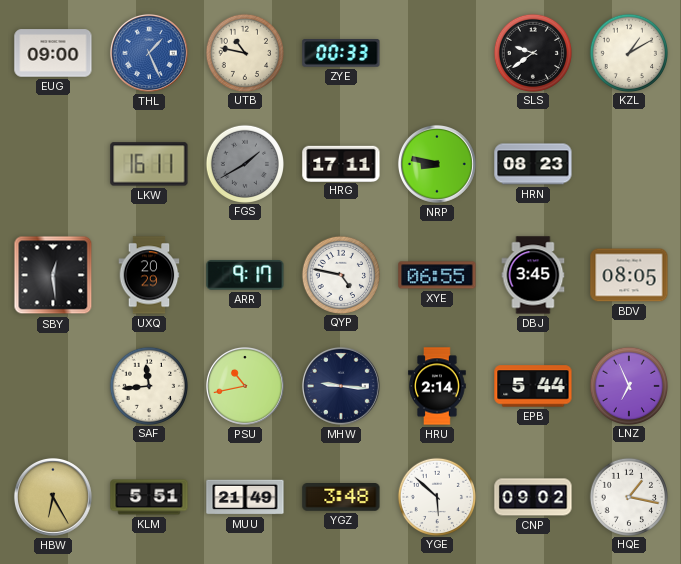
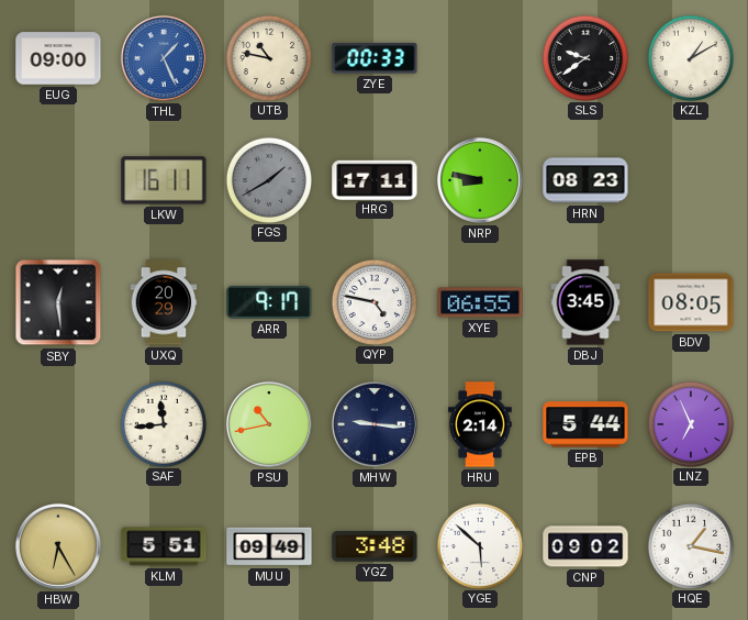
MUU: 21:49 -> 09:49 (269, 546)
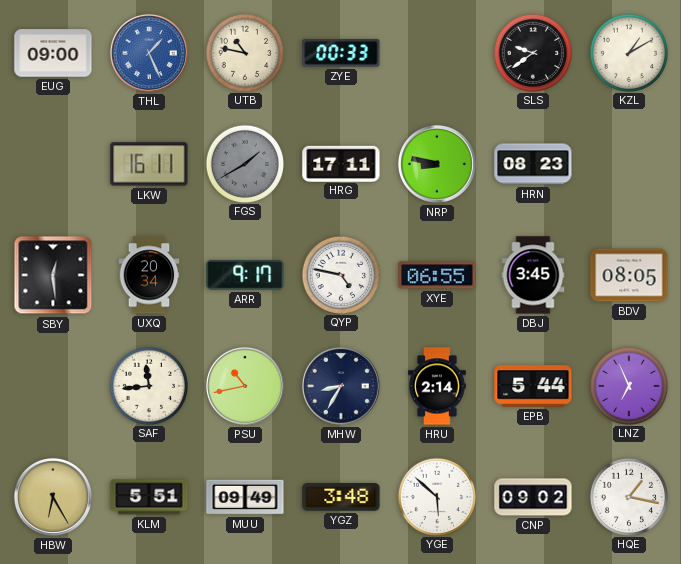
UXQ: 20:29 -> 20:34 (149, 275)
MHW: 9:16 -> 8:35 (341, 386)
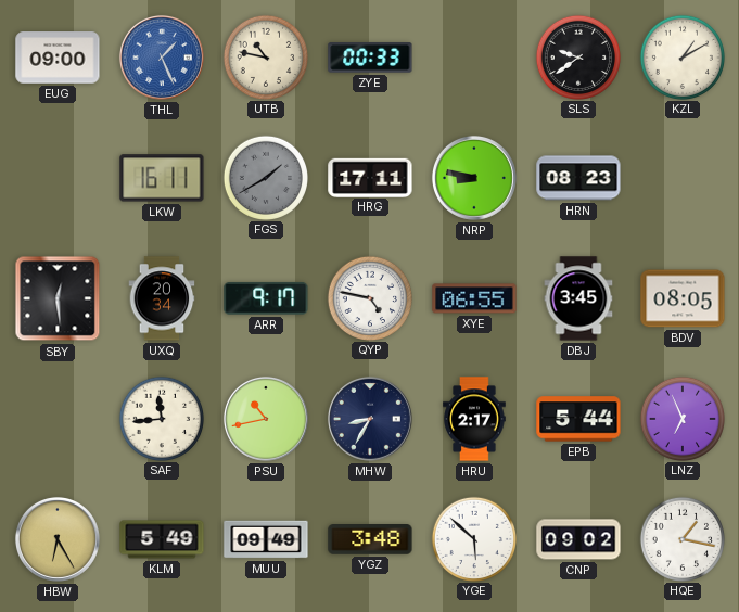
HRU: 2:14 -> 2:17 (474, 419)
KLM: 5:51 -> 5:49 (162, 539)
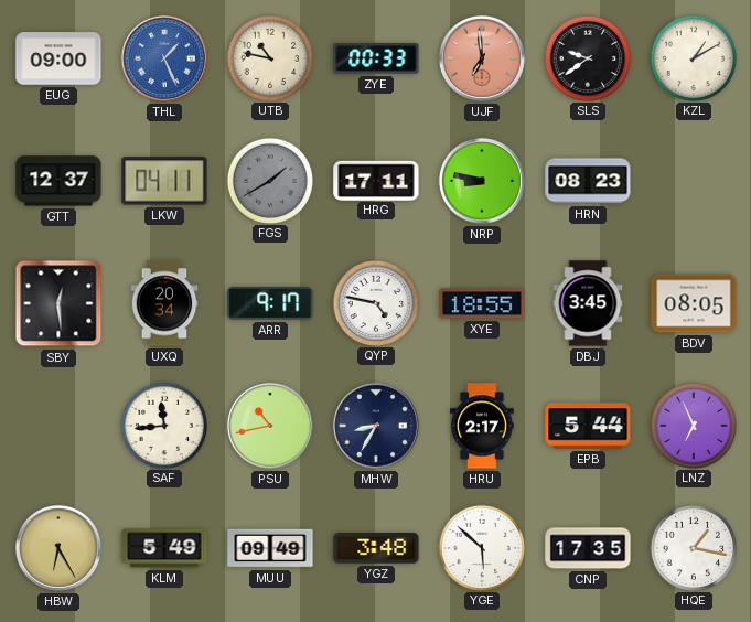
UJF: none -> 6:59 (482, 58)
GTT: none -> 12:37 (58, 181)
LKW: 16:11 -> 04:11 (164, 181)
XYE: 06:55 -> 18:55 (482, 303)
CNP: 09:02 -> 17:35 (588, 548)
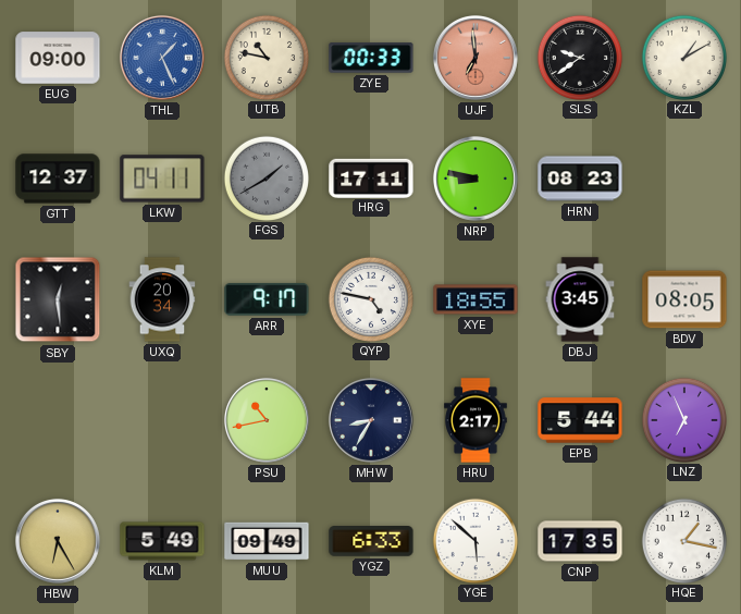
SAF: 11:44 -> none (163, 425)
YGZ: 3:48 -> 6:33 (371, 541)
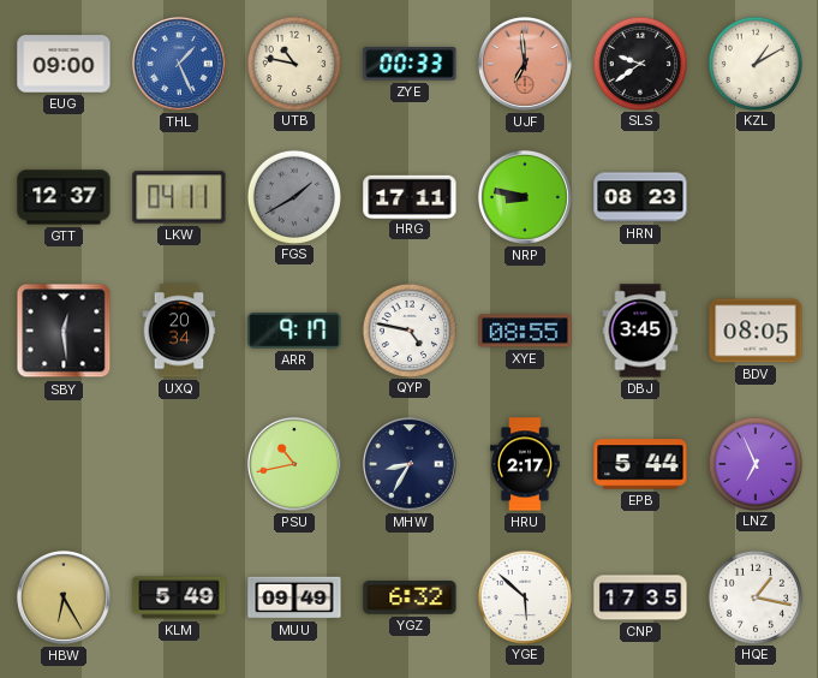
XYE: 18:55 -> 08:55 (525, 331)
YGZ: 6:33 -> 6:32 (410, 597)
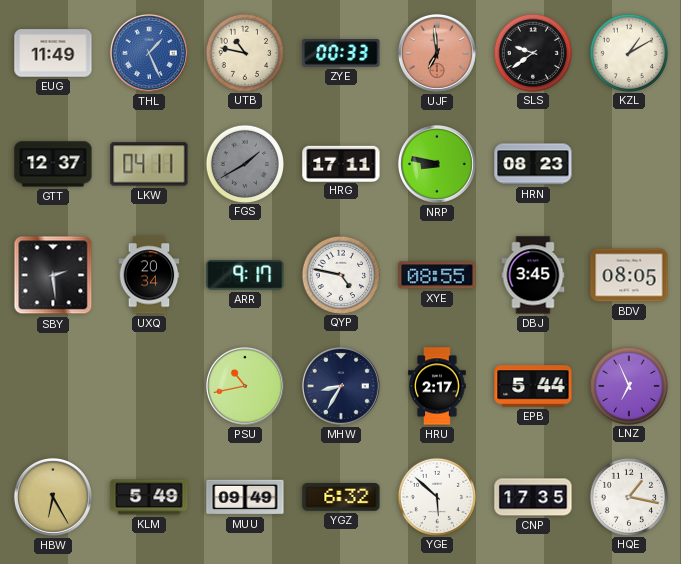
EUG: 09:00 -> 11:49 (53, 53)
SBY: 12:29 -> 2:29 (53, 275)
